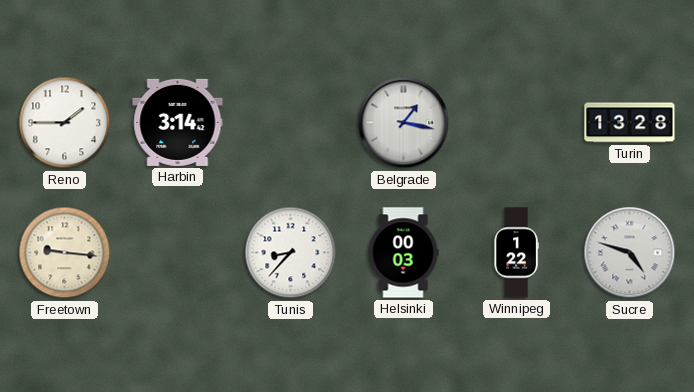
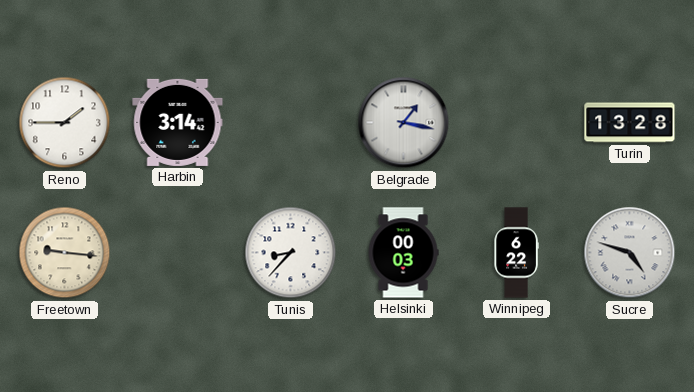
Winnipeg: 1:22 -> 6:22 (516, 253)
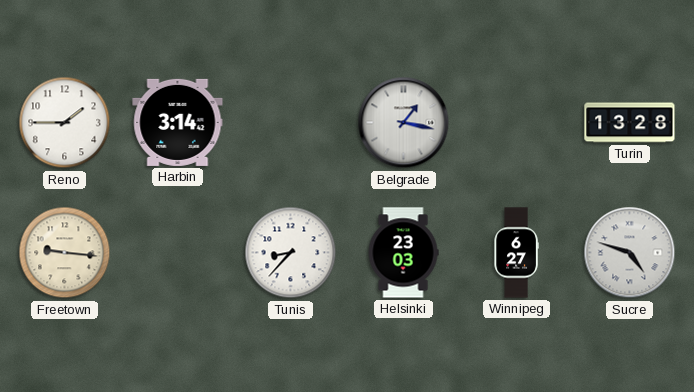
Helsinki: 00:03 -> 23:03 (403, 253)
Winnipeg: 6:22 -> 6:27 (516, 253)
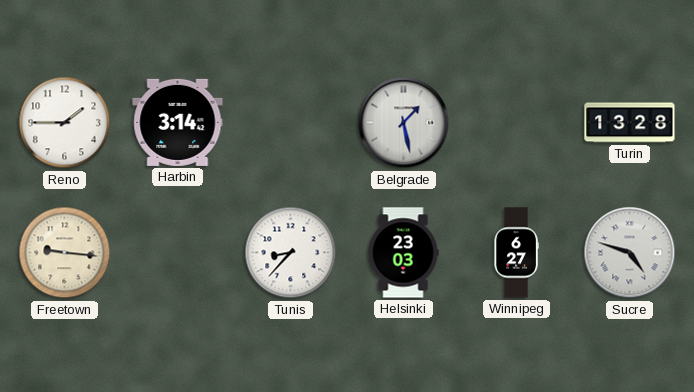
Belgrade: 1:17 -> 1:28 (404, 123)
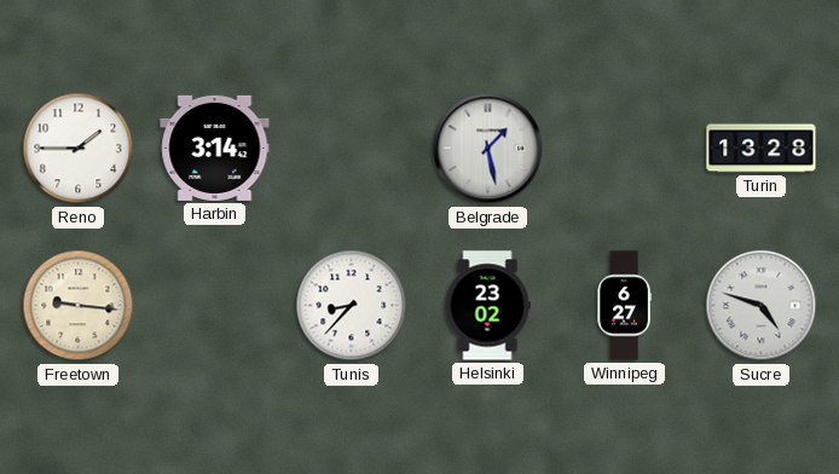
Helsinki: 23:03 -> 23:02 (487, 306)
